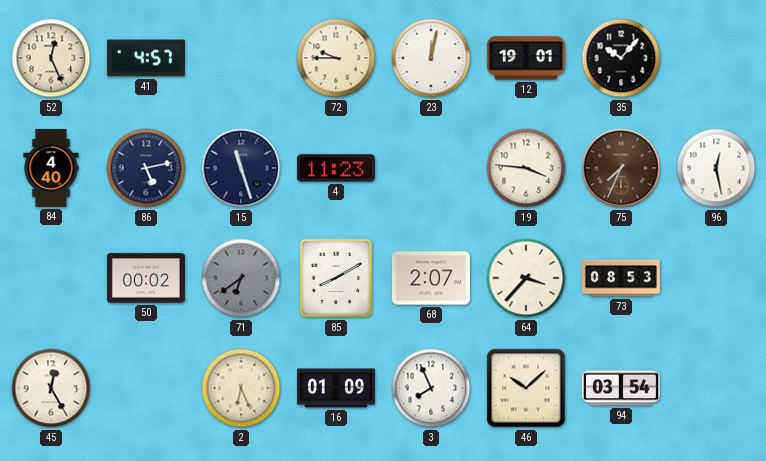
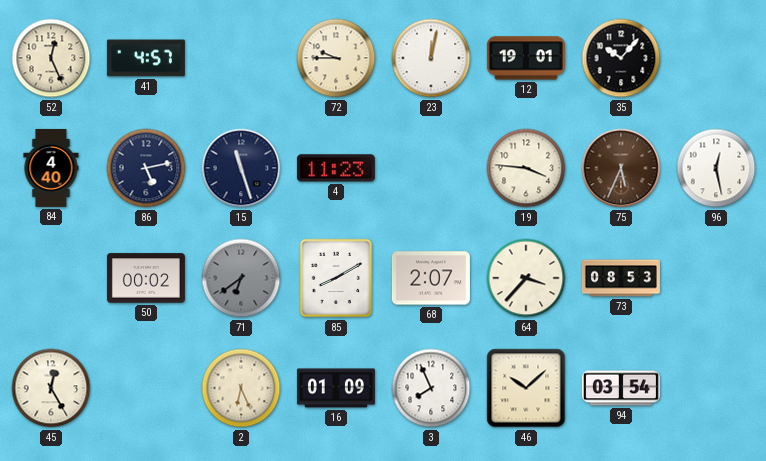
75: 7:34 -> 5:34 (621, 168)
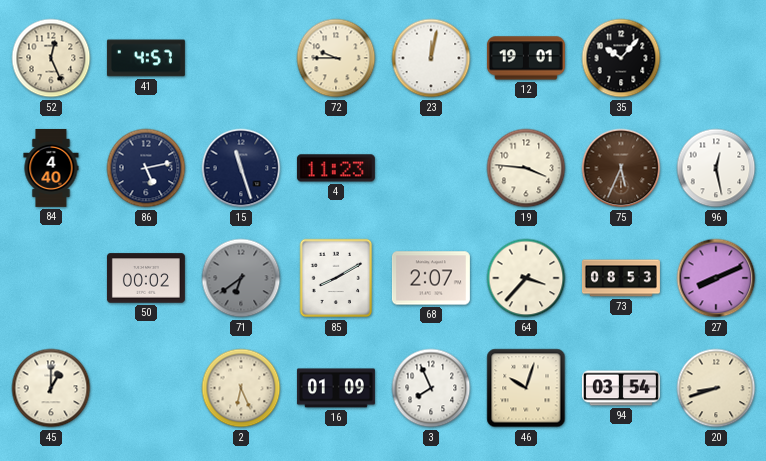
27: none -> 8:11 (716, 278)
45: 12:25 -> 1:00 (51, 388)
46: 10:08 -> 10:03 (526, 388)
20: none -> 8:42 (716, 388)
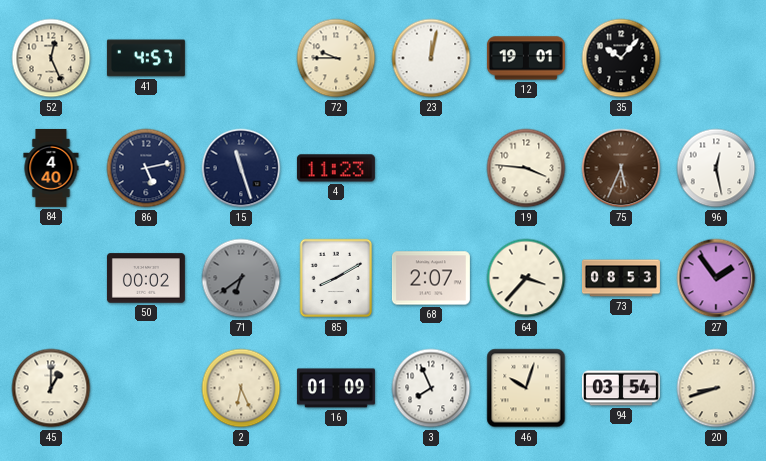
27: 8:11 -> 1:54 (716, 278)
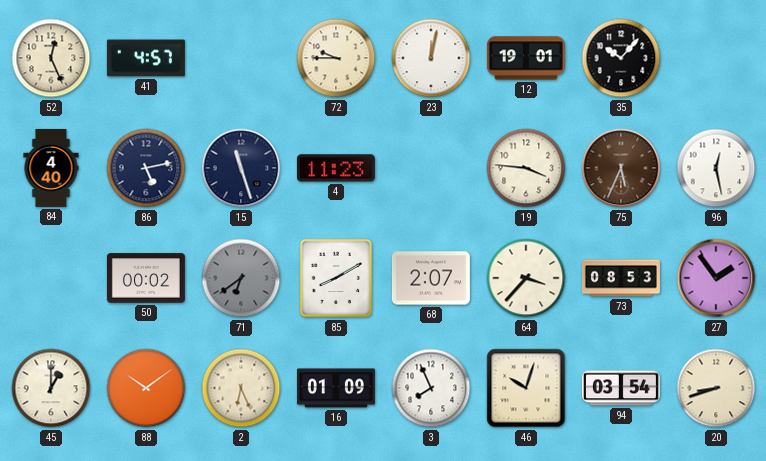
88: none -> 10:09 (146, 388)
